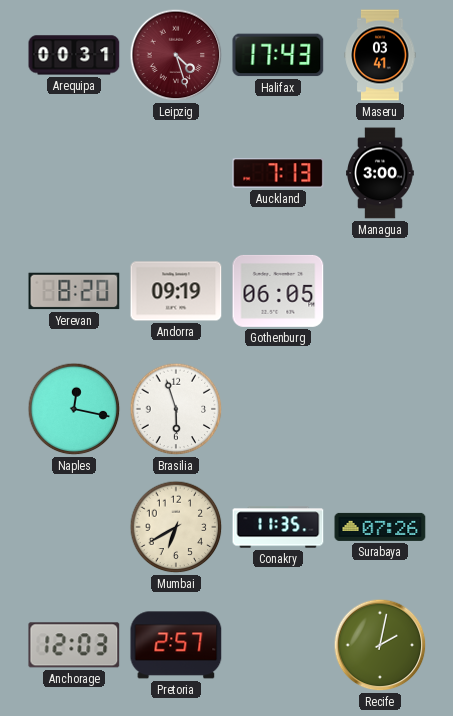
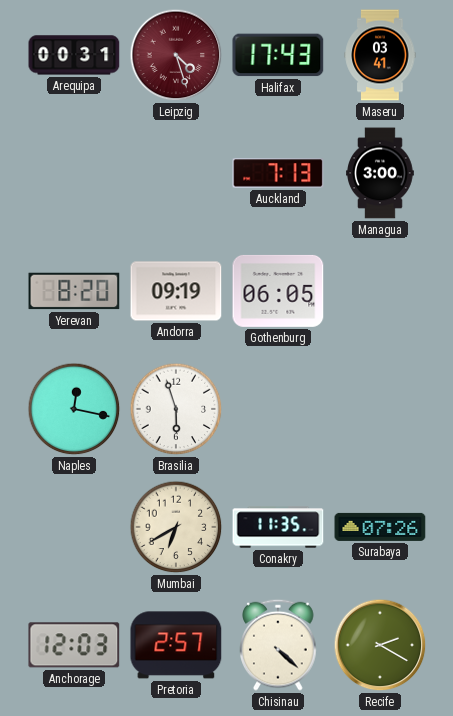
Chisinau: none -> 4:22 (278, 645)
Recife: 2:02 -> 2:20 (380, 645)
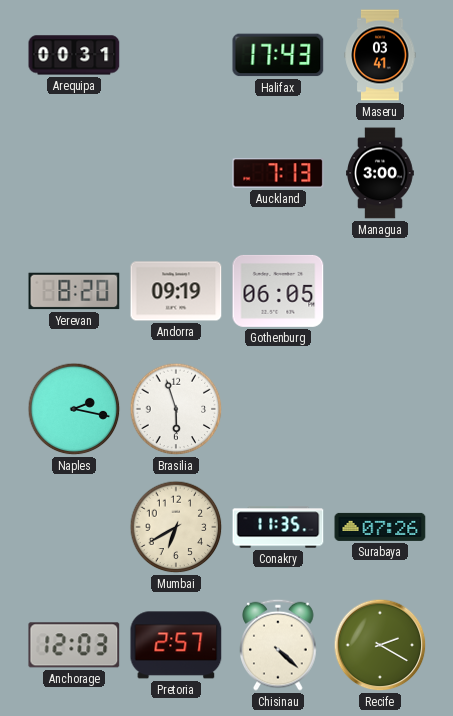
Leipzig: 4:27 -> none (176, 55)
Naples: 12:17 -> 2:17 (74, 409)
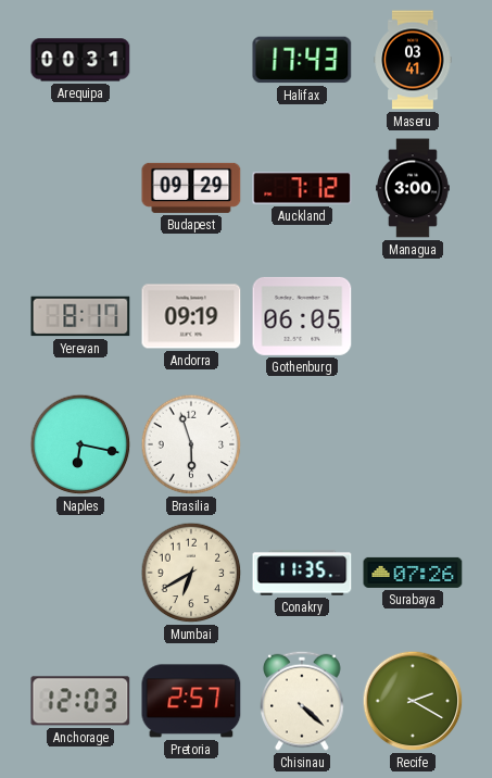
Budapest: none -> 09:29 (191, 188)
Auckland: 7:13 -> 7:12 (302, 188)
Yerevan: 8:20 -> 8:17 (80, 316)
Naples: 2:17 -> 6:17 (80, 444)
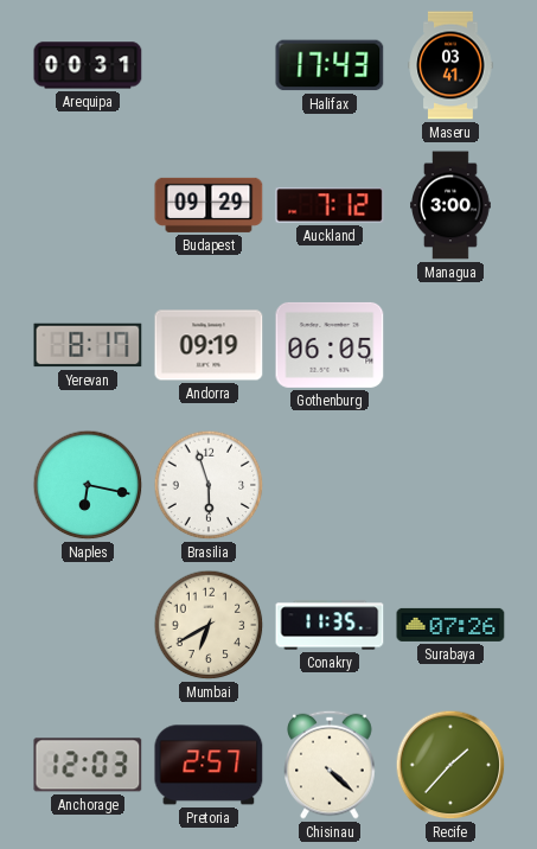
Recife: 2:20 -> 1:37 (450, 765)
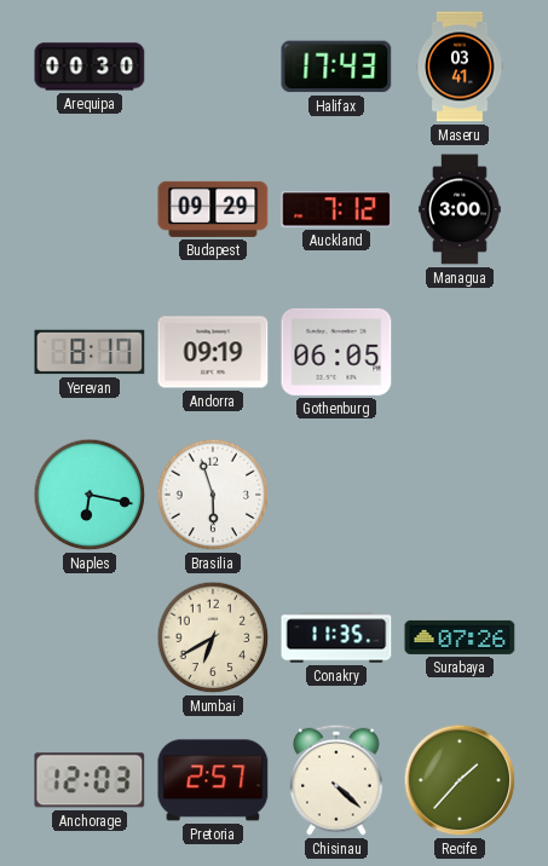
Arequipa: 00:31 -> 00:30 (90, 67)
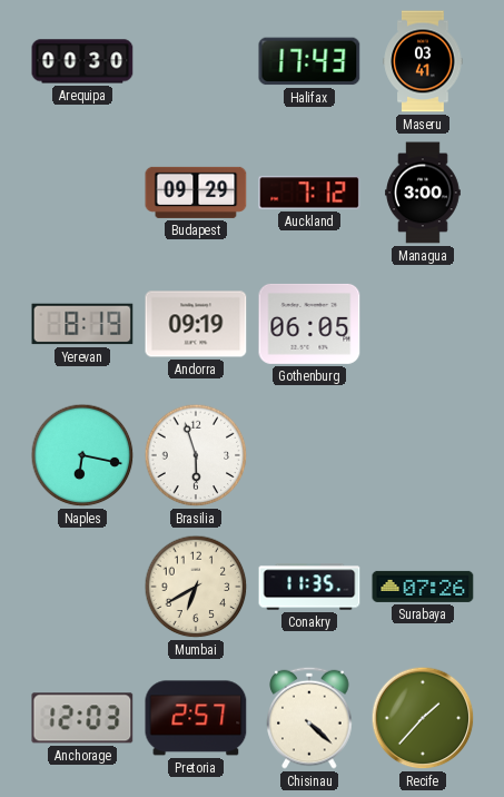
Yerevan: 8:17 -> 8:19 (82, 324)
